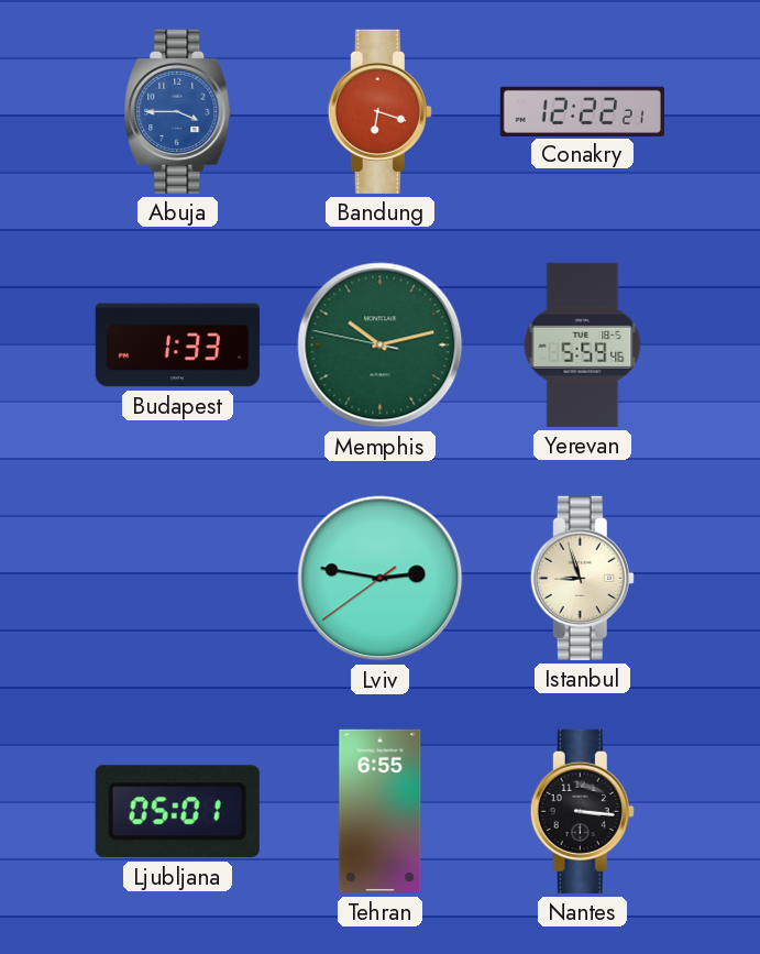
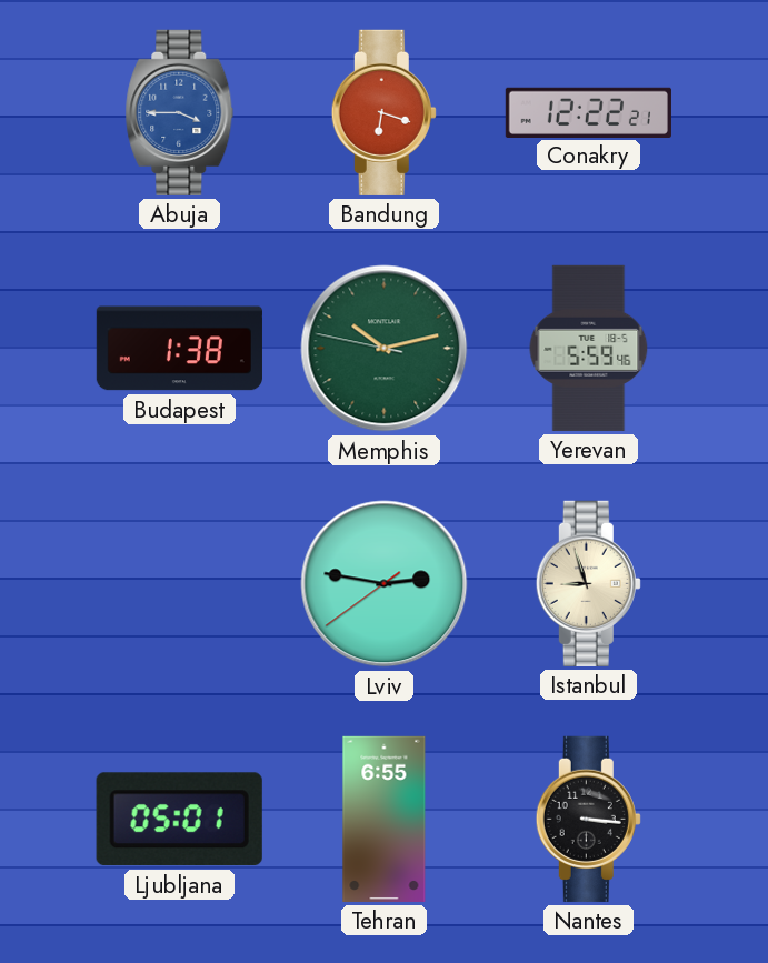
Budapest: 1:33 -> 1:38 (179, 349)
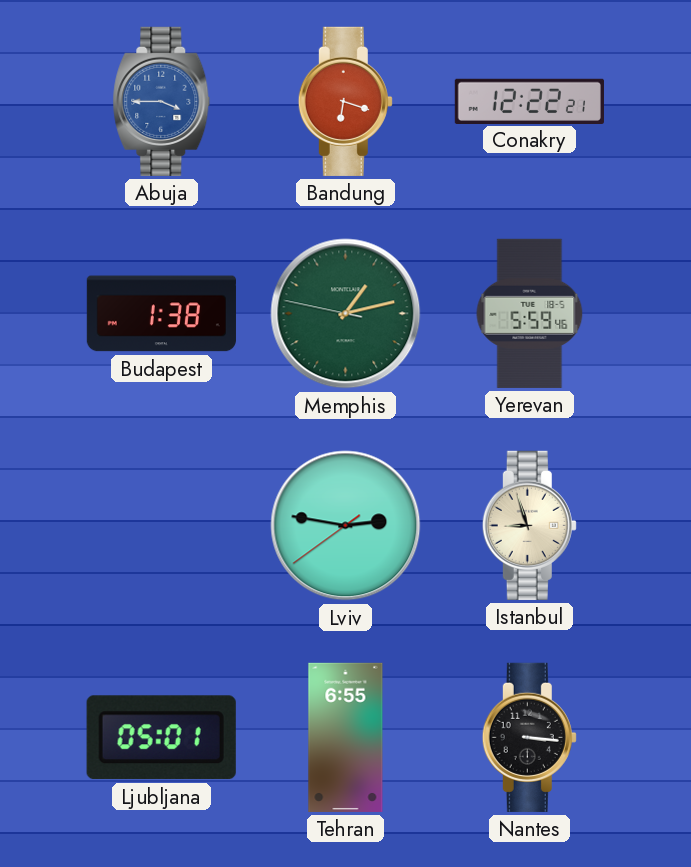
Memphis: 10:12 -> 1:12 (346, 314)
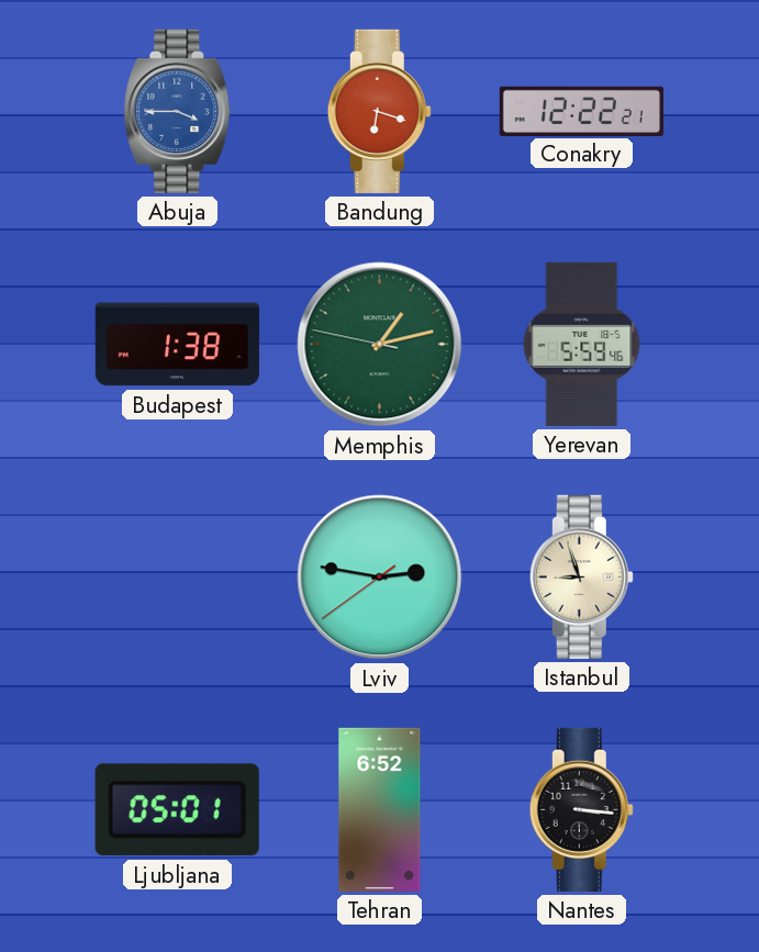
Tehran: 6:55 -> 6:52 (380, 809)
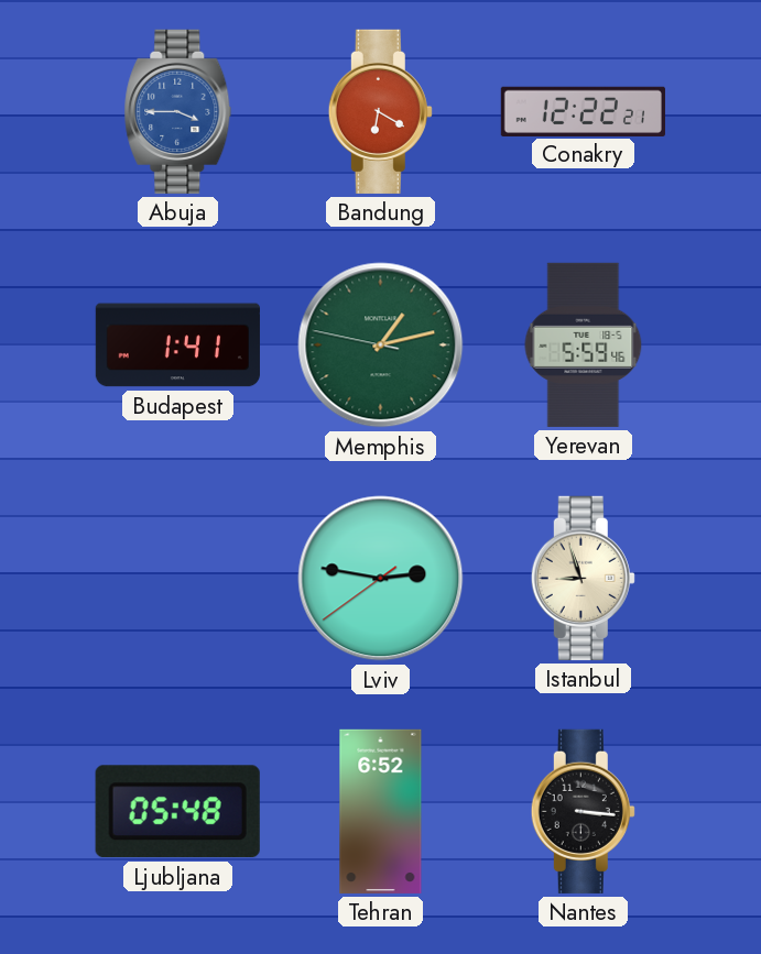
Bandung: 6:18 -> 6:20 (380, 111)
Budapest: 1:38 -> 1:41 (177, 346)
Ljubljana: 05:01 -> 05:48 (177, 812)
